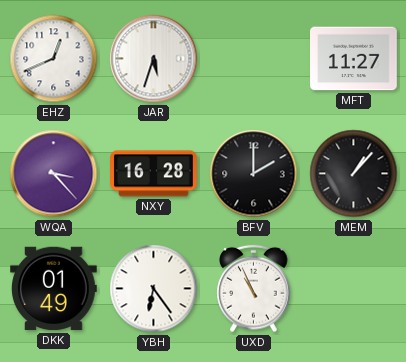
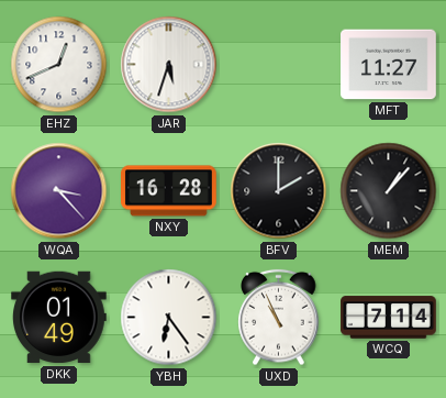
WCQ: none -> 7:14 (389, 318)
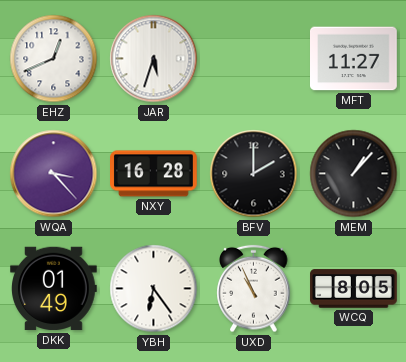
WCQ: 7:14 -> 8:05 (354, 289)
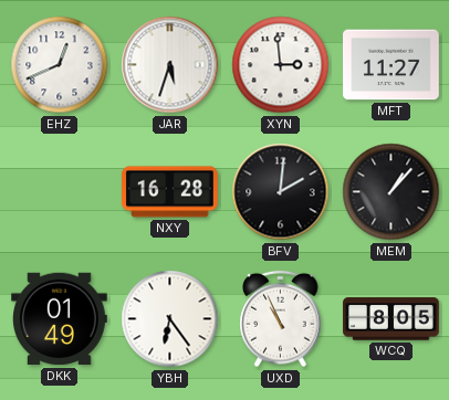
XYN: none -> 2:59 (281, 65)
WQA: 3:23 -> none (54, 174)
BFV: 2:00 -> 2:01 (281, 192)
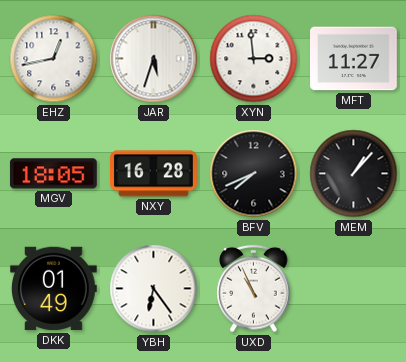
EHZ: 12:41 -> 12:43 (54, 59)
MGV: none -> 18:05 (54, 174)
BFV: 2:01 -> 7:41 (254, 174)
WCQ: 8:05 -> none (391, 319)
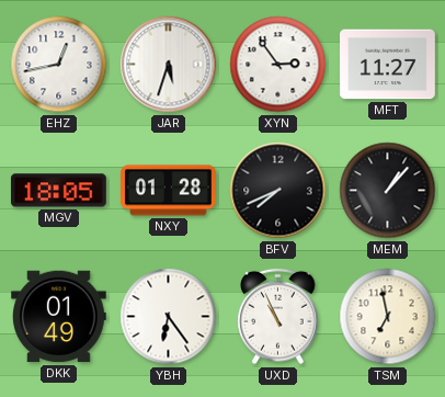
XYN: 2:59 -> 2:54 (278, 65)
NXY: 16:28 -> 01:28 (169, 191)
TSM: none -> 6:58 (388, 317)
